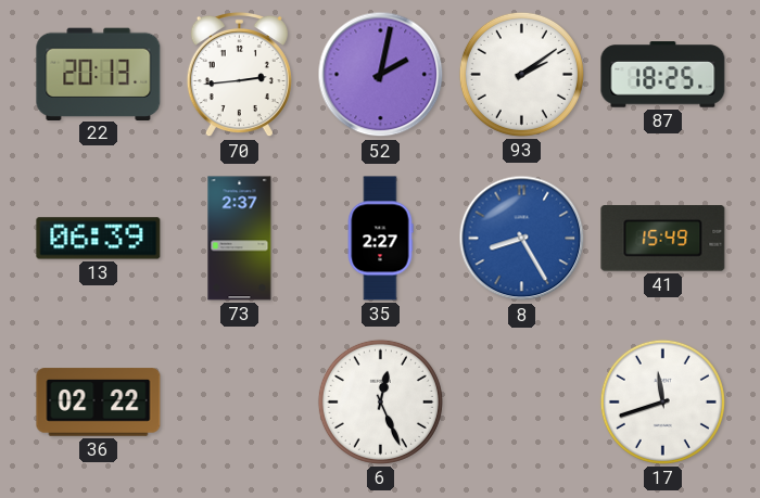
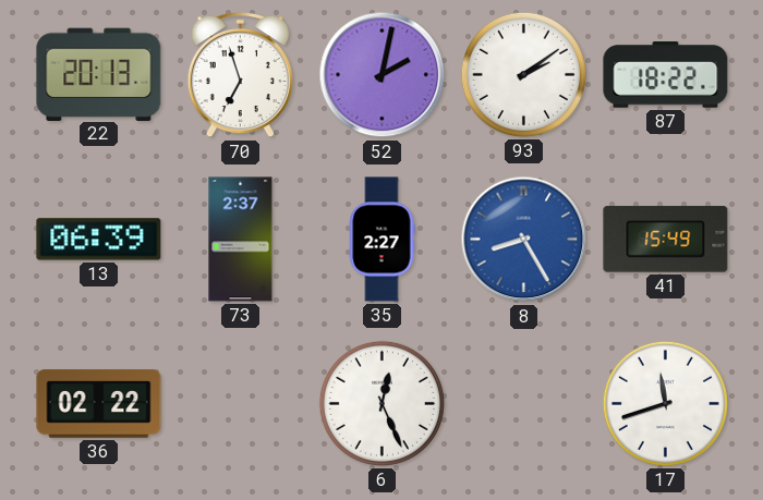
70: 2:44 -> 6:57 (240, 75)
87: 18:25 -> 18:22 (666, 75)
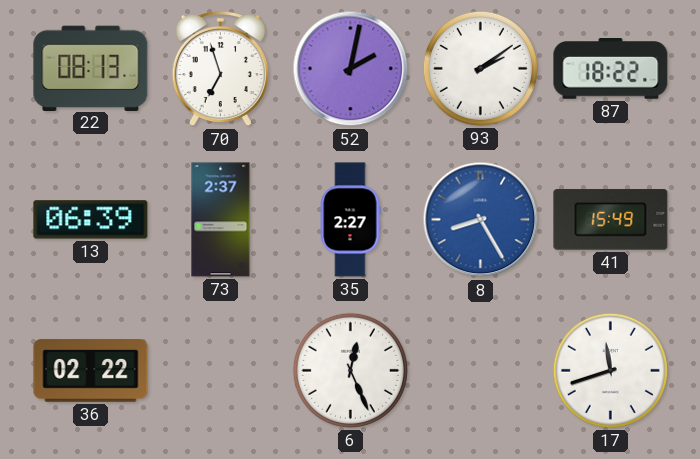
22: 20:13 -> 08:13 (91, 68)
